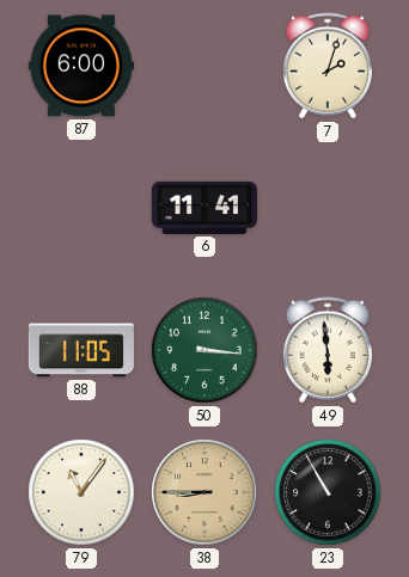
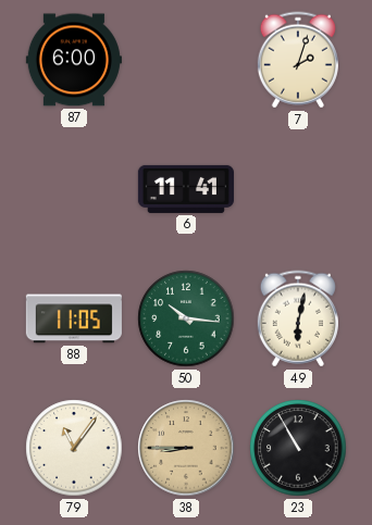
50: 3:16 -> 10:16 (186, 318)
49: 5:59 -> 6:02 (298, 318)
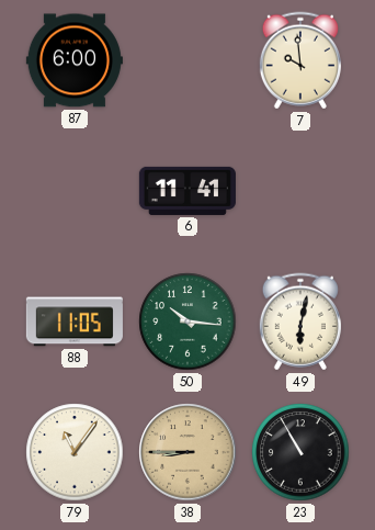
7: 2:03 -> 9:59 (300, 60)
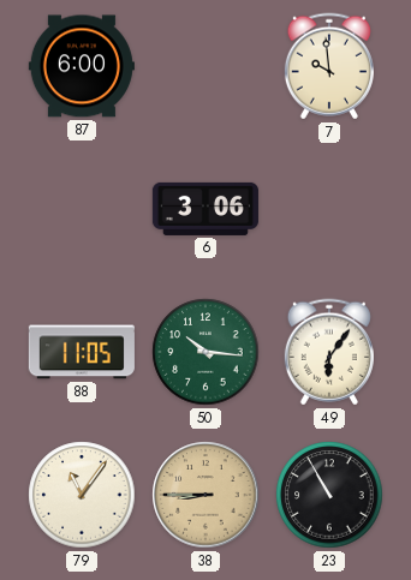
6: 11:41 -> 3:06 (205, 209)
49: 6:02 -> 6:06 (329, 352)
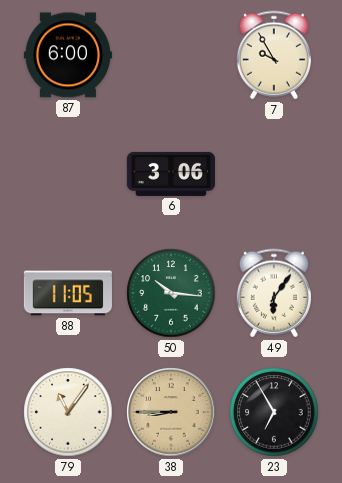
7: 9:59 -> 9:55 (274, 55)
23: 10:55 -> 6:55 (274, 412)
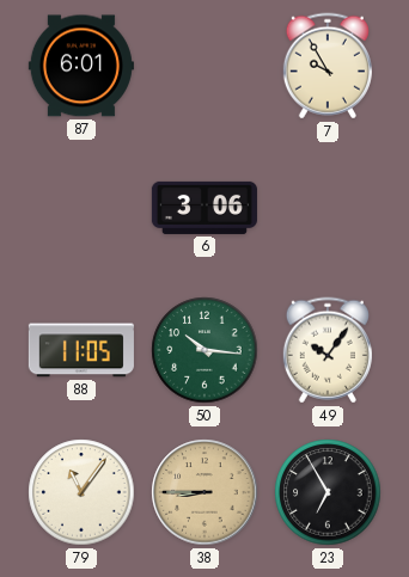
87: 6:00 -> 6:01 (81, 66)
49: 6:06 -> 10:06 (328, 350)
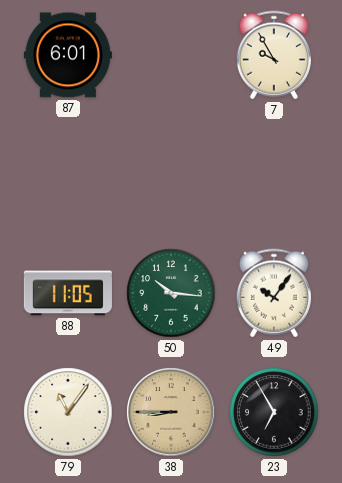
6: 3:06 -> none (204, 208)
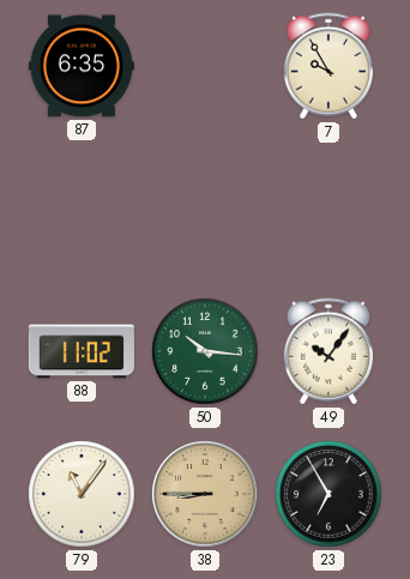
87: 6:01 -> 6:35 (82, 66)
88: 11:05 -> 11:02 (82, 351)
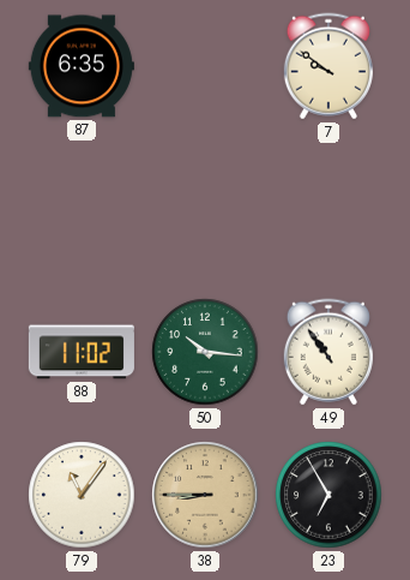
7: 9:55 -> 9:51 (328, 66)
49: 10:06 -> 10:54 (328, 352)
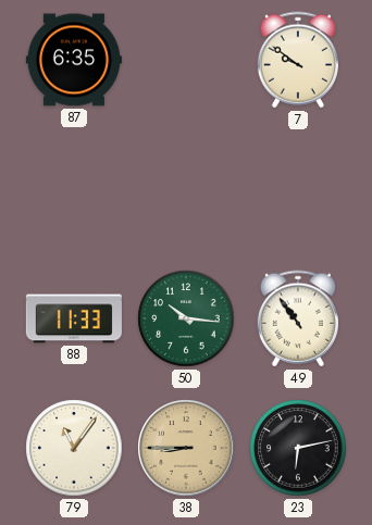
88: 11:02 -> 11:33 (74, 318)
23: 6:55 -> 6:13 (298, 448)
